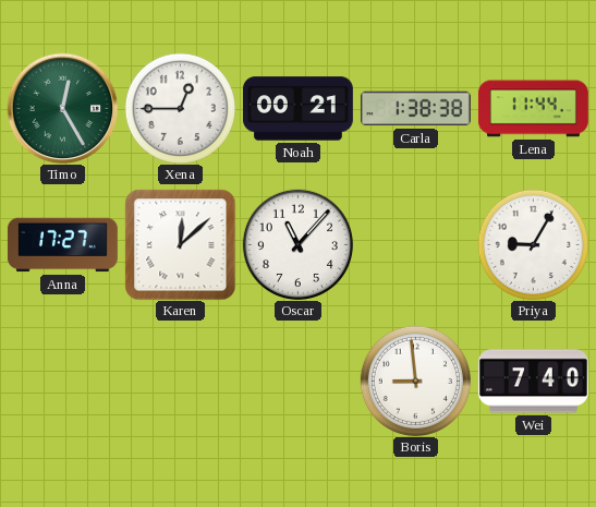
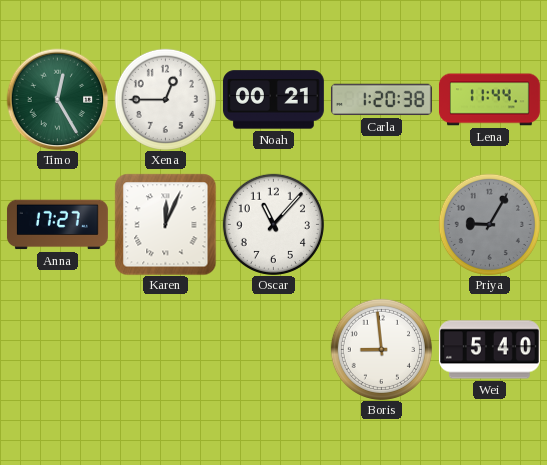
Carla: 1:38 -> 1:20 (381, 100)
Karen: 12:08 -> 12:04 (165, 224)
Priya dial: white -> grey (489, 224)
Wei: 7:40 -> 5:40 (489, 350)
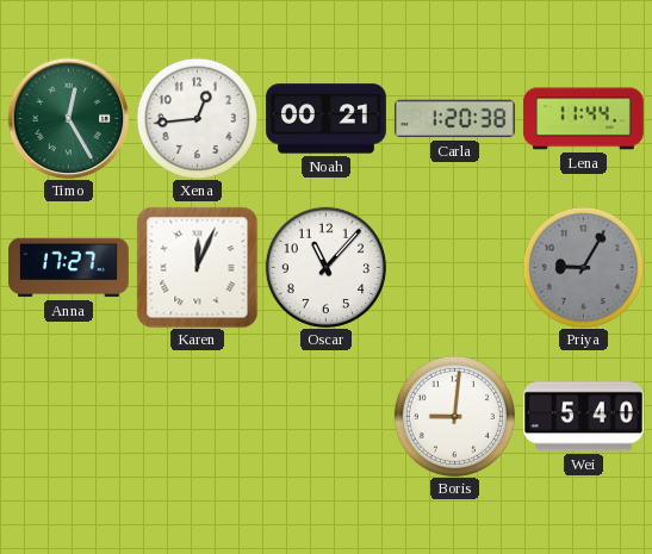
Xena: 12:45 -> 12:44 (197, 118)
Boris: 8:59 -> 9:01 (454, 416)
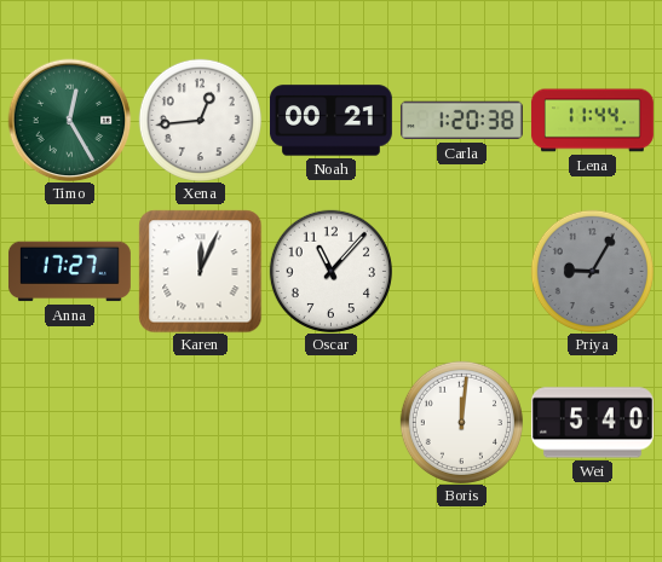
Boris: 9:01 -> 12:01 (461, 422)
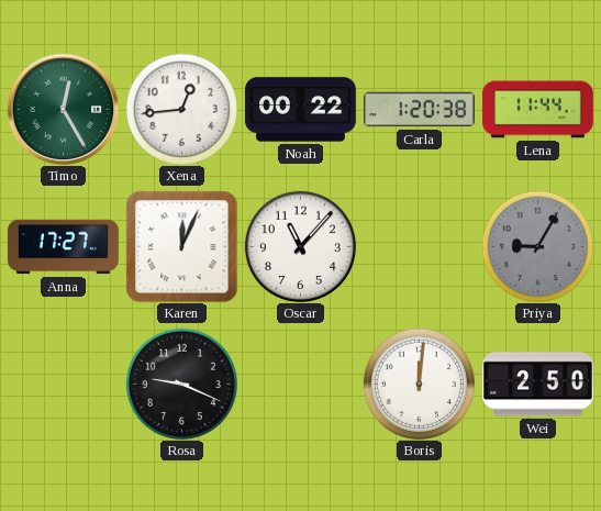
Noah: 00:21 -> 00:22 (300, 110)
Rosa: none -> 9:19 (181, 384)
Wei: 5:40 -> 2:50 (537, 385)
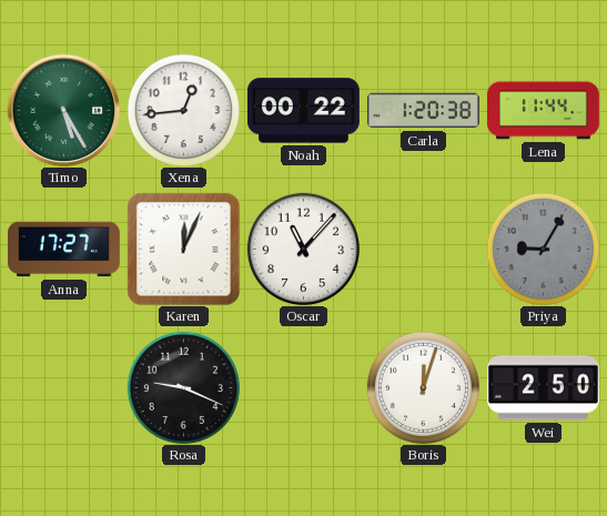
Timo: 12:25 -> 5:25 (63, 110)
Boris: 12:01 -> 12:03 (423, 387)
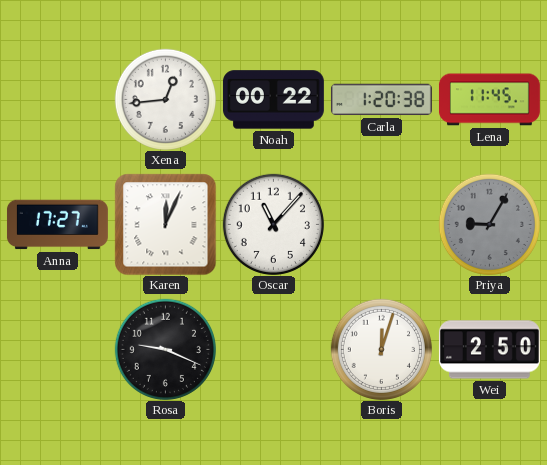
Timo: 5:25 -> none (63, 110)
Lena: 11:44 -> 11:45 (489, 100)
